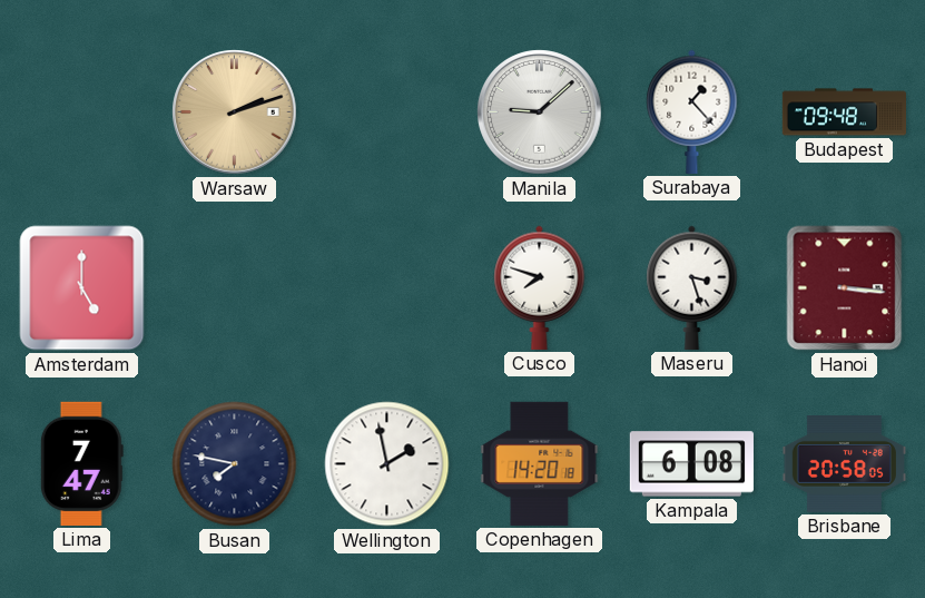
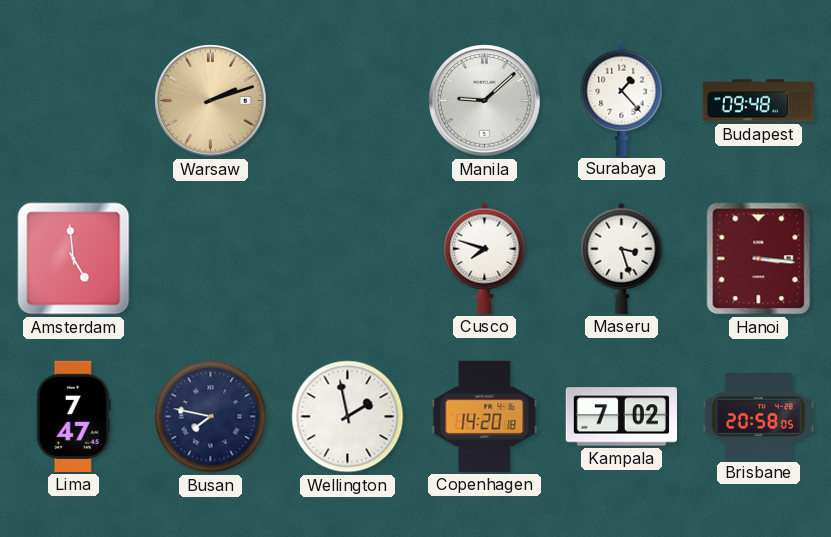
Amsterdam: 5:00 -> 4:59 (74, 259)
Kampala: 6:08 -> 7:02 (621, 417)
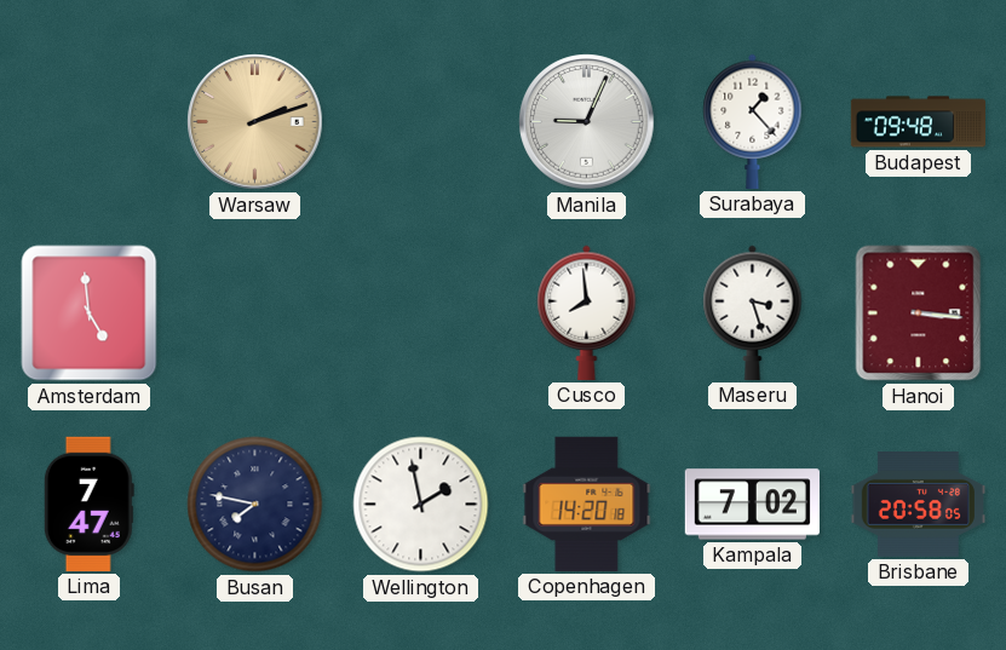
Manila: 9:08 -> 9:04 (587, 122)
Cusco: 7:48 -> 7:59 (587, 312)
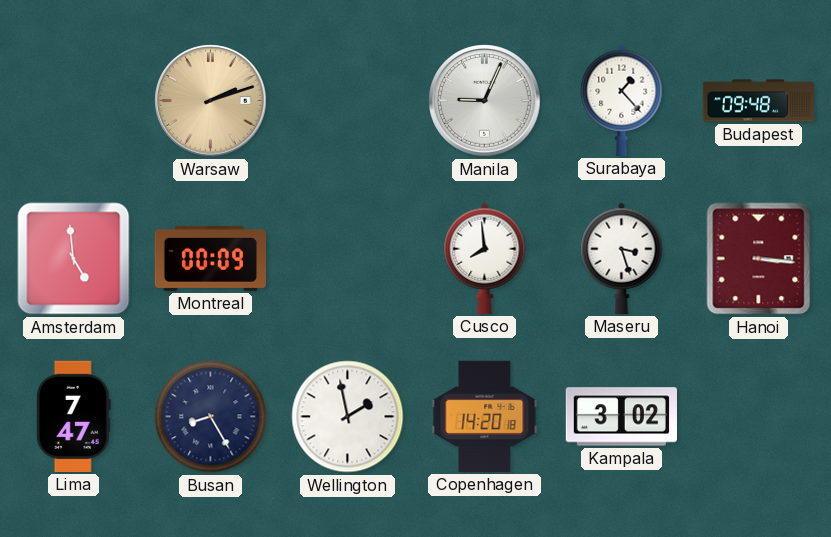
Montreal: none -> 00:09 (210, 258)
Busan: 7:47 -> 8:25 (211, 417)
Kampala: 7:02 -> 3:02 (621, 417)
Brisbane: 20:58 -> none (918, 505)
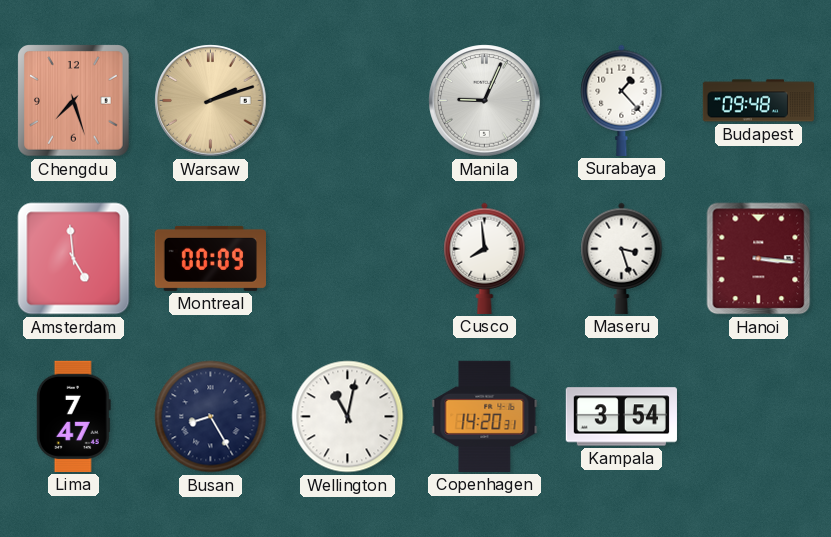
Chengdu: none -> 7:27 (74, 101)
Wellington: 1:58 -> 11:02 (348, 417)
Copenhagen: 14:20:18 -> 14:20:31 (485, 416)
Kampala: 3:02 -> 3:54 (621, 417)
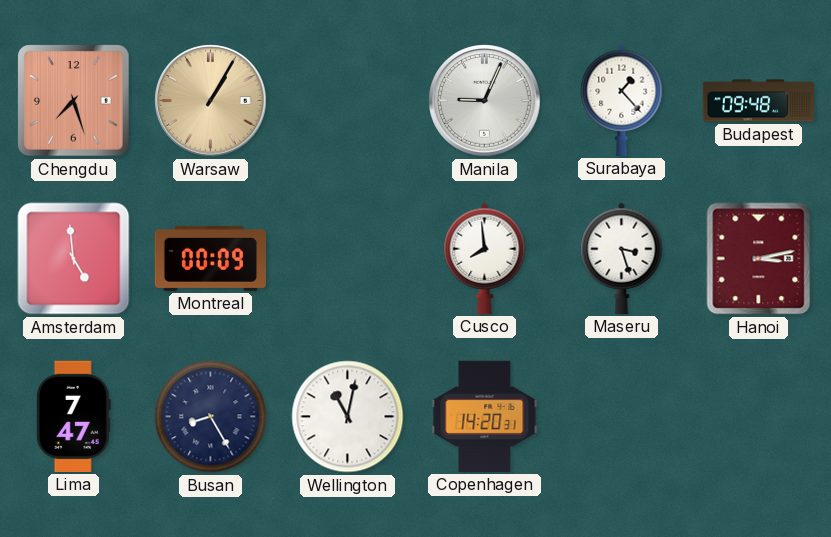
Warsaw: 2:12 -> 1:05 (211, 101)
Hanoi: 3:16 -> 3:13 (759, 259)
Kampala: 3:54 -> none (621, 417)
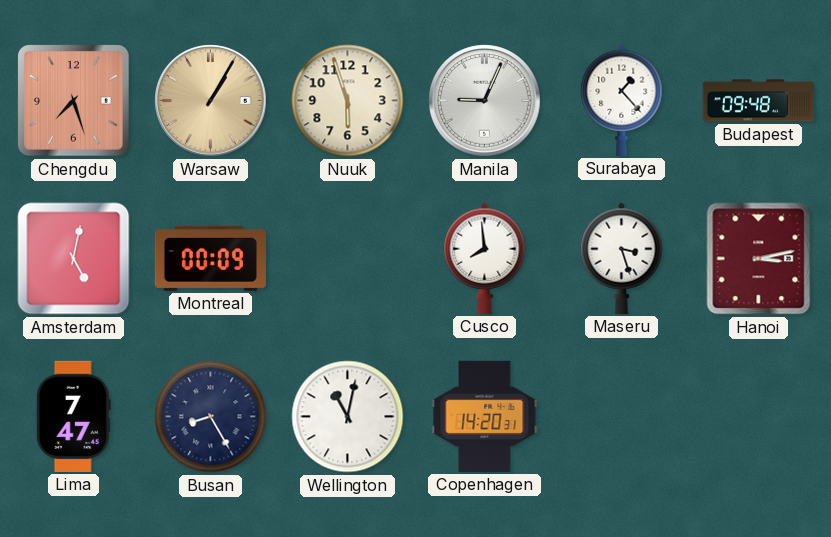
Nuuk: none -> 5:57 (348, 101)
Amsterdam: 4:59 -> 5:02 (74, 259)
